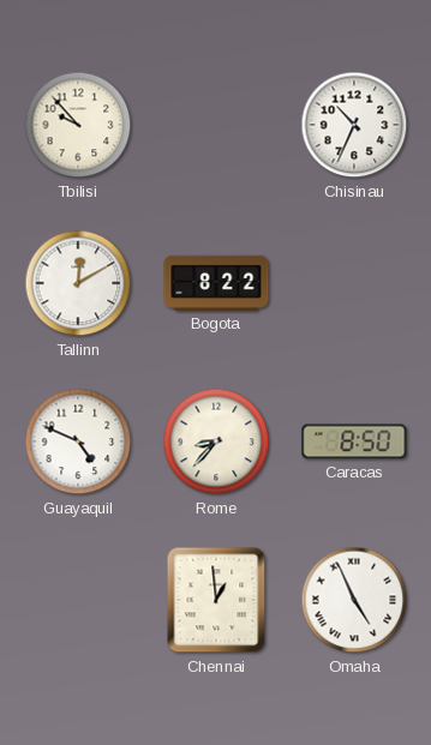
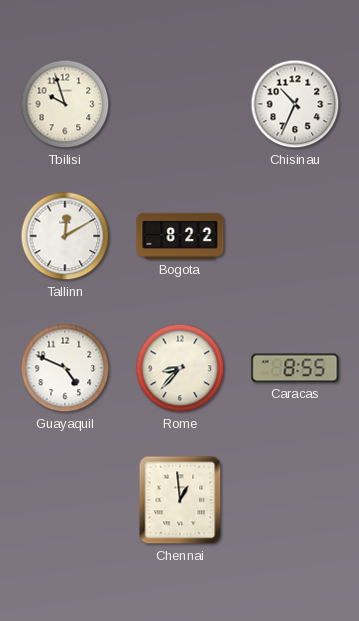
Tbilisi: 9:53 -> 9:57 (65, 104)
Caracas: 8:50 -> 8:55 (295, 368)
Omaha: 4:56 -> none (354, 600)
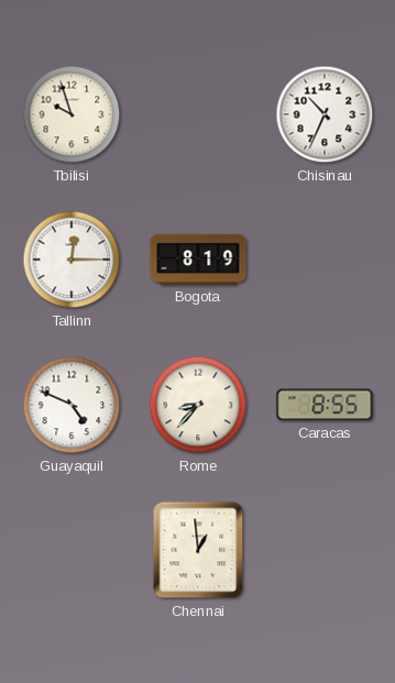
Tallinn: 12:10 -> 12:15 (72, 260)
Bogota: 8:22 -> 8:19 (198, 260)
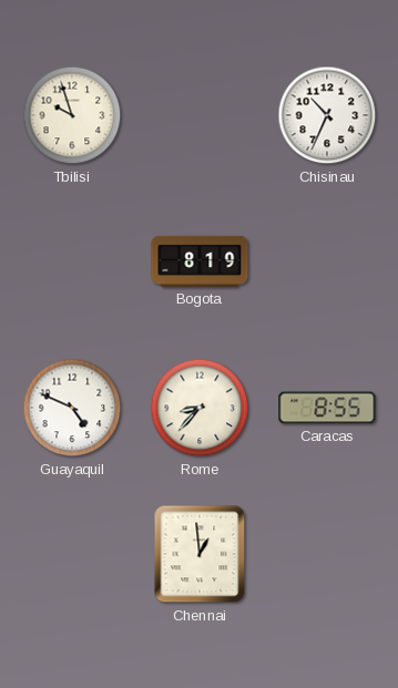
Tallinn: 12:15 -> none (72, 260)
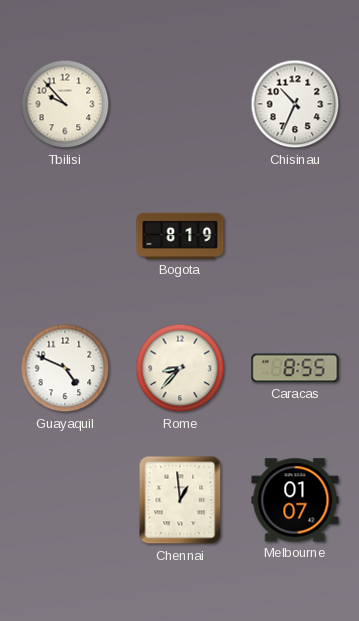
Tbilisi: 9:57 -> 9:53 (65, 104)
Melbourne: none -> 01:07 (295, 500)
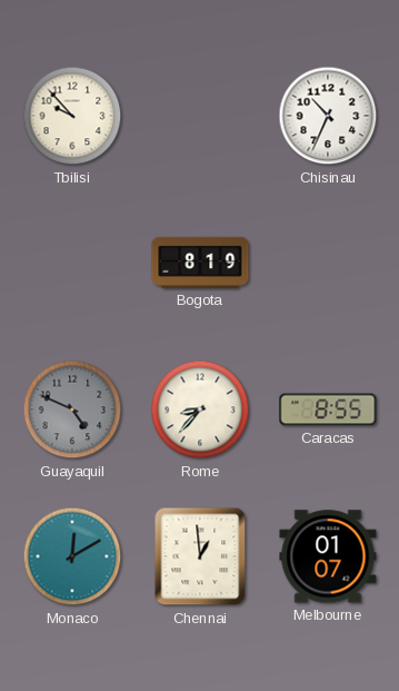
Guayaquil dial: white -> grey (72, 409)
Monaco: none -> 12:10 (72, 556)
